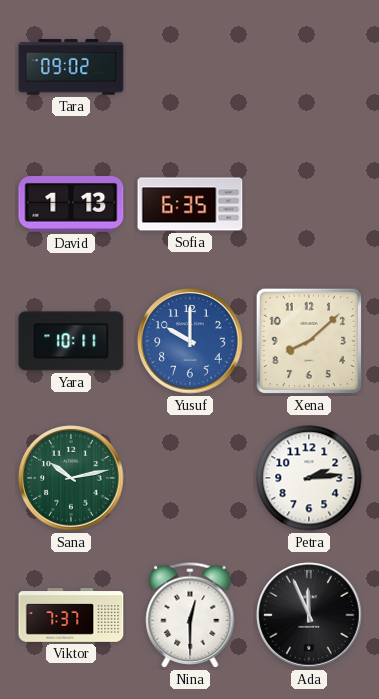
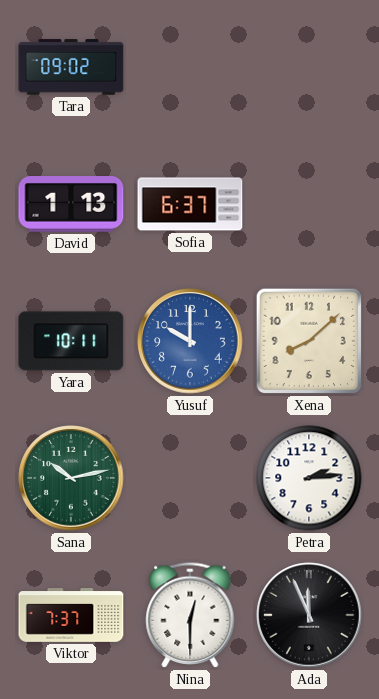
Sofia: 6:35 -> 6:37 (190, 204)
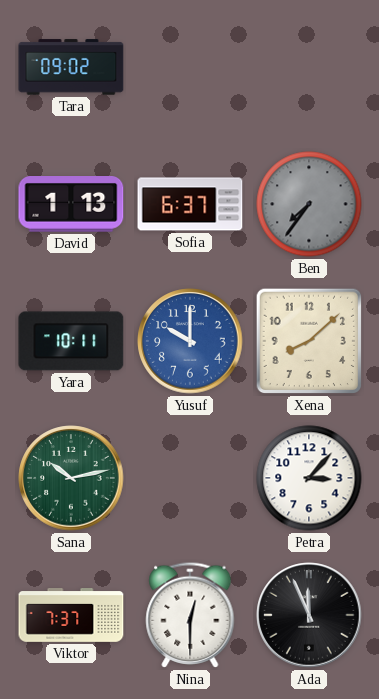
Ben: none -> 7:36 (309, 204)
Petra: 2:14 -> 3:07 (309, 478)
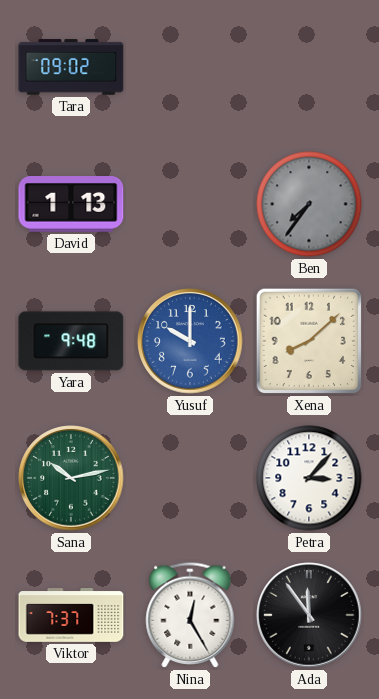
Sofia: 6:37 -> none (190, 204)
Yara: 10:11 -> 9:48 (71, 341)
Nina: 12:30 -> 12:25 (190, 615)
Ada: 11:56 -> 11:54 (309, 615)
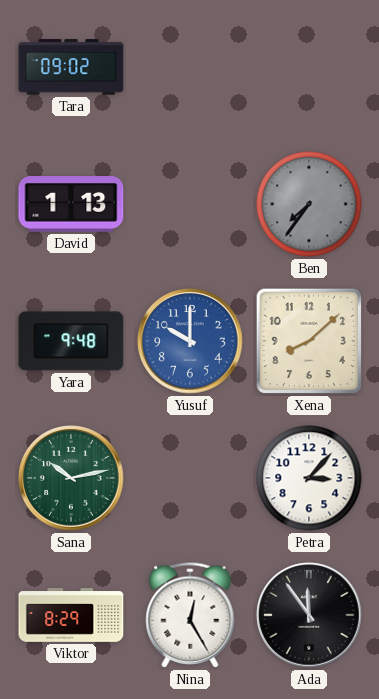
Viktor: 7:37 -> 8:29 (71, 616)
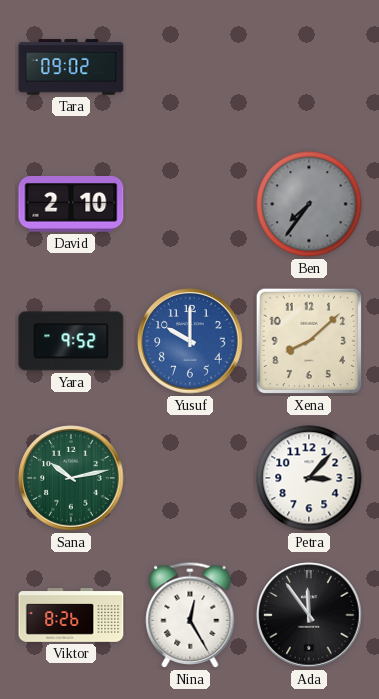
David: 1:13 -> 2:10 (71, 205)
Yara: 9:48 -> 9:52 (71, 341)
Viktor: 8:29 -> 8:26 (71, 616)
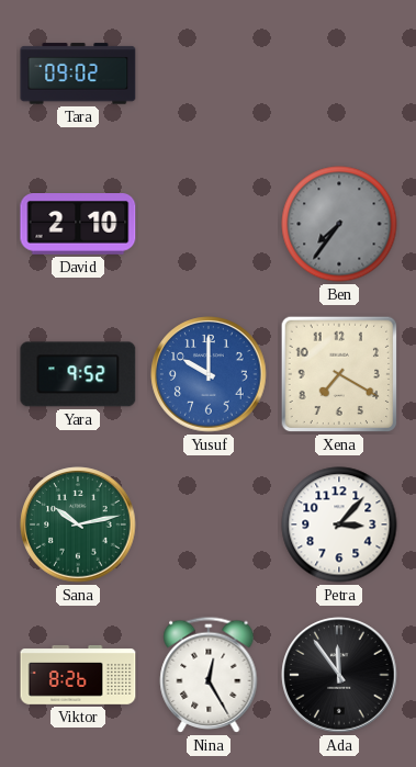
Xena: 8:08 -> 7:20 (339, 374)
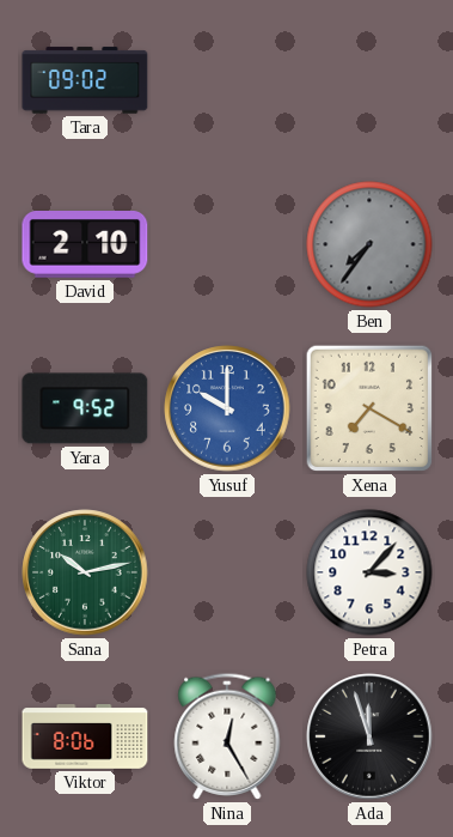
Viktor: 8:26 -> 8:06 (85, 738)
Ada: 11:54 -> 11:57 (369, 736)
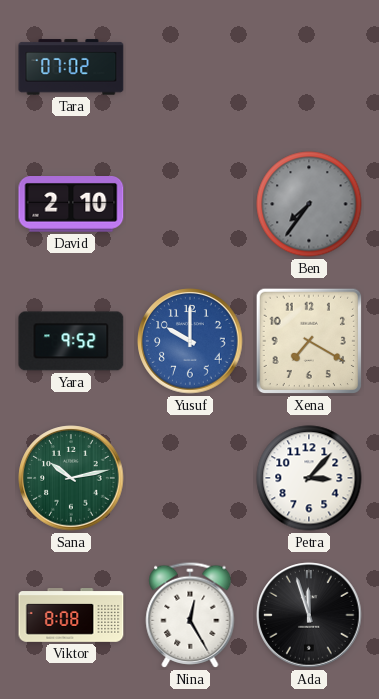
Tara: 09:02 -> 07:02 (71, 67)
Viktor: 8:06 -> 8:08 (71, 616)
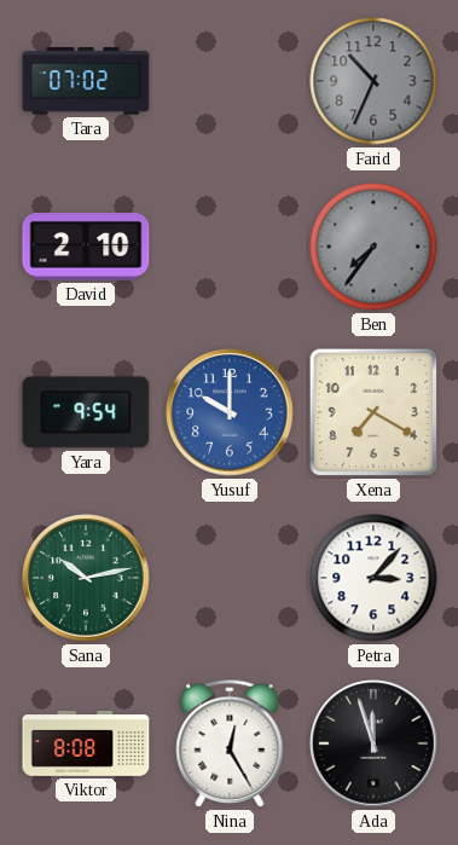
Farid: none -> 10:34 (373, 81)
Yara: 9:52 -> 9:54 (86, 412)
